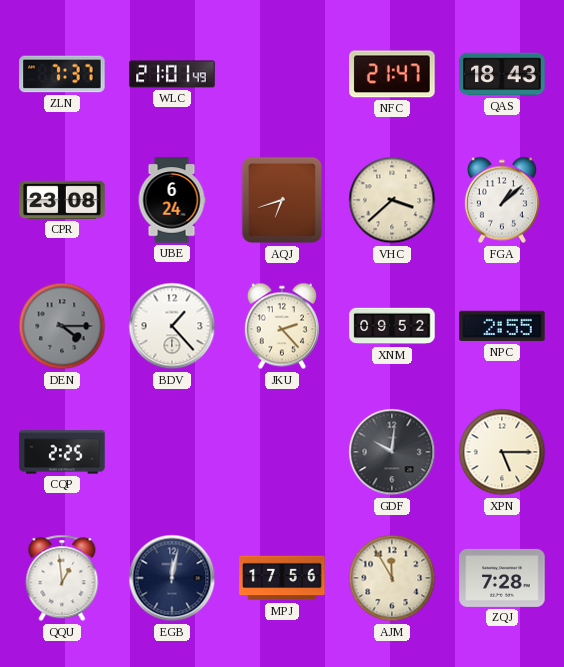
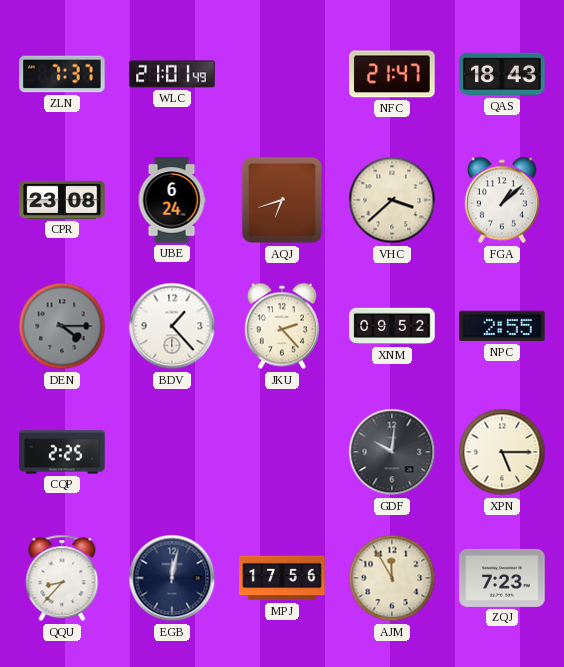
QQU: 12:59 -> 8:37 (62, 578)
ZQJ: 7:28 -> 7:23 (502, 578)
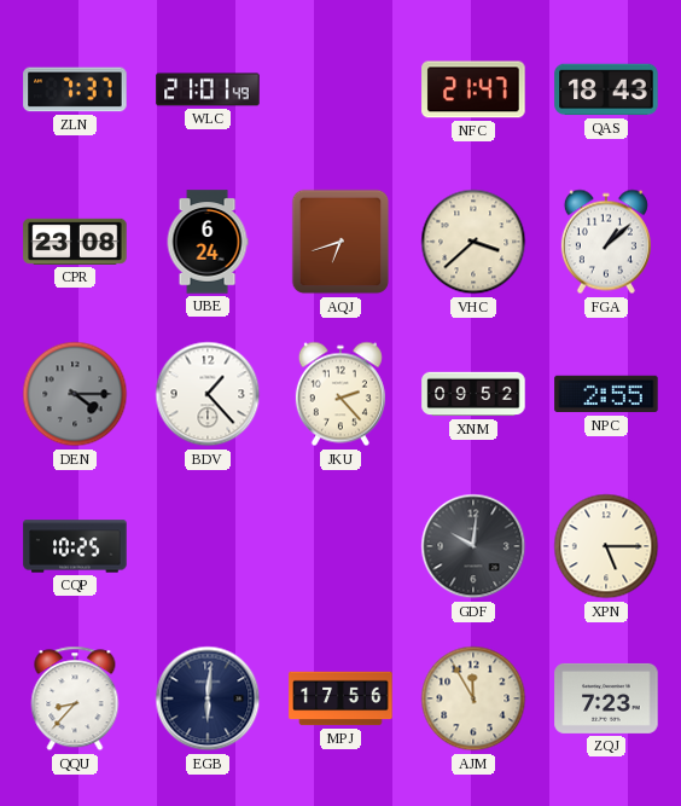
CQP: 2:25 -> 10:25 (75, 546)
EGB: 12:02 -> 6:01 (208, 698)
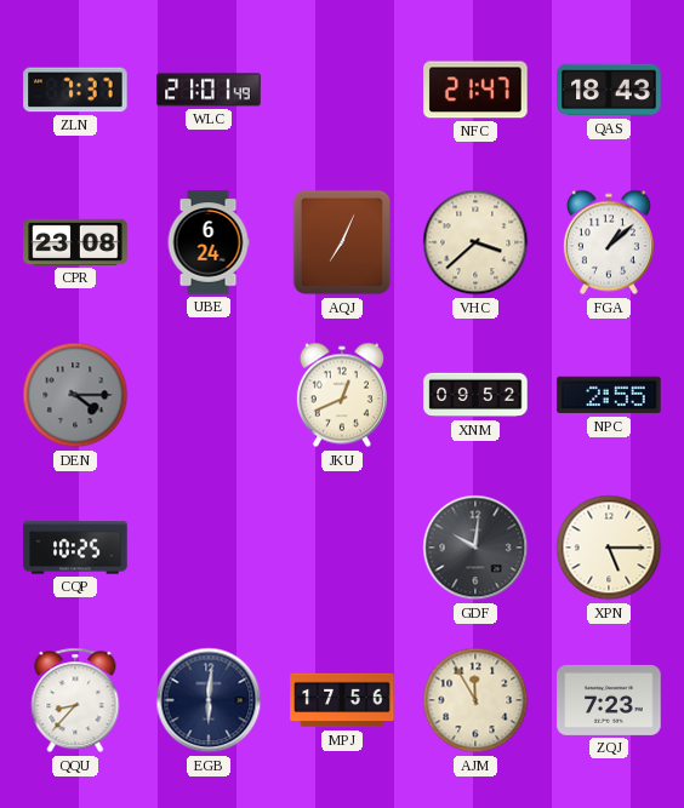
AQJ: 6:42 -> 7:04 (342, 242)
BDV: 1:23 -> none (208, 394)
JKU: 2:23 -> 12:41 (342, 395)
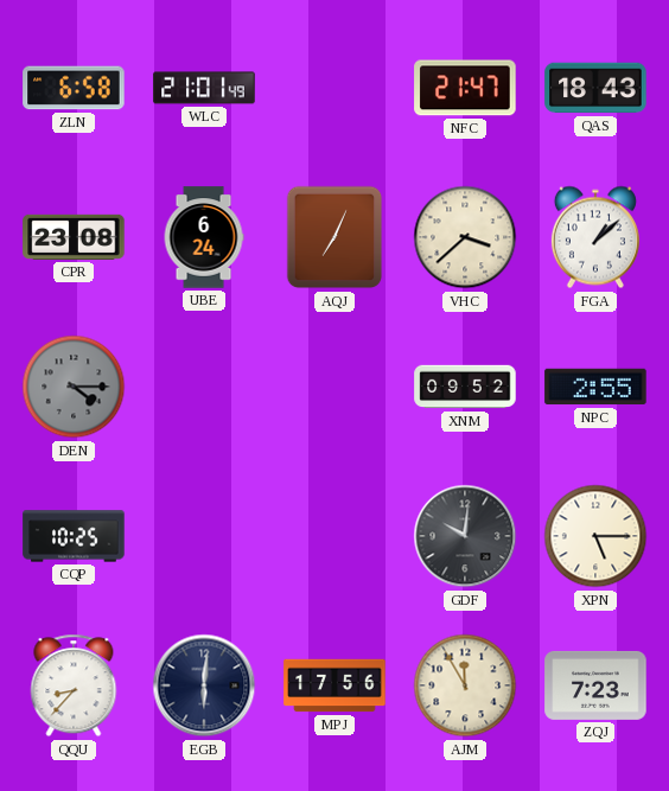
ZLN: 7:37 -> 6:58 (74, 88)
JKU: 12:41 -> none (342, 395)
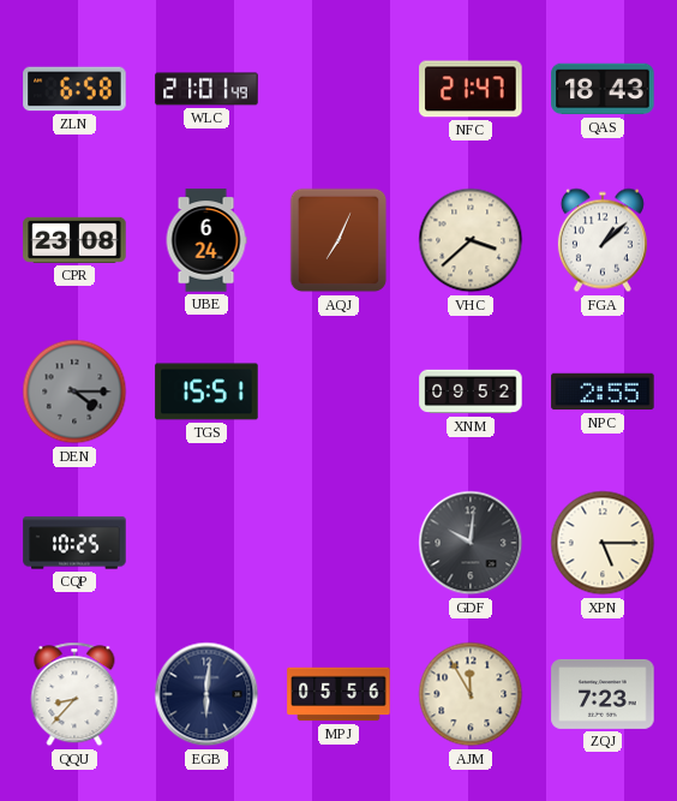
TGS: none -> 15:51 (206, 391)
MPJ: 17:56 -> 05:56 (338, 694)
